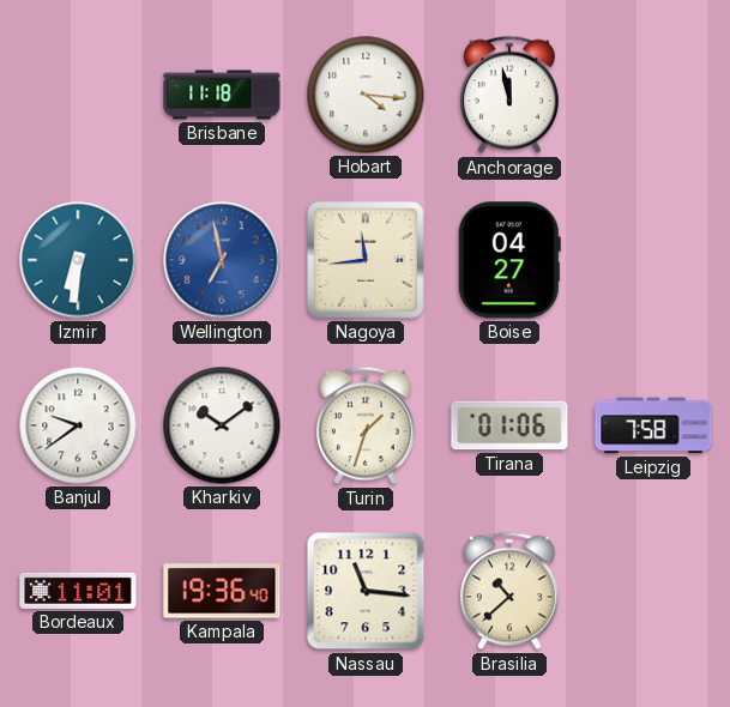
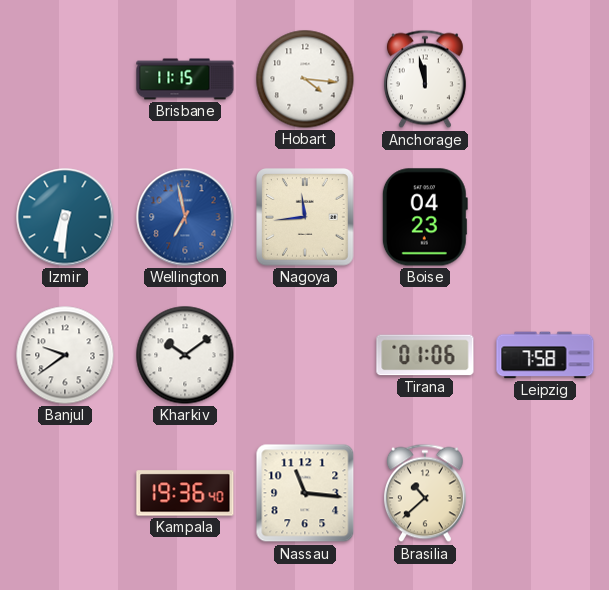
Brisbane: 11:18 -> 11:15 (185, 79)
Boise: 04:27 -> 04:23 (425, 217)
Turin: 1:33 -> none (366, 425)
Bordeaux: 11:01 -> none (78, 591)
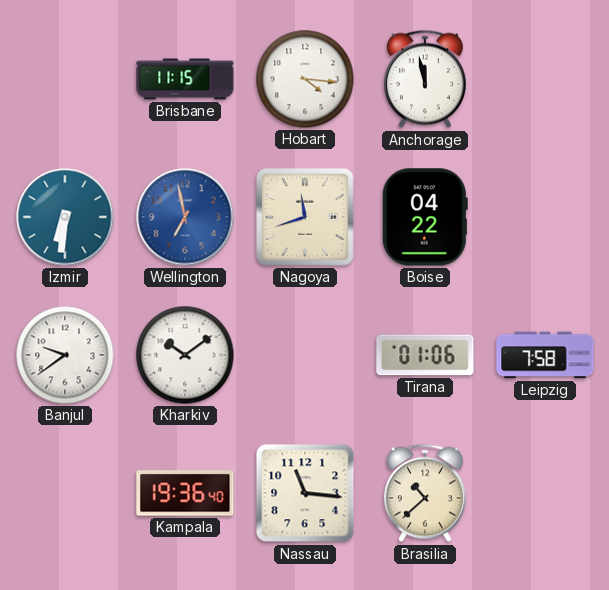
Nagoya: 11:44 -> 11:42 (306, 218)
Boise: 04:23 -> 04:22 (425, 217)
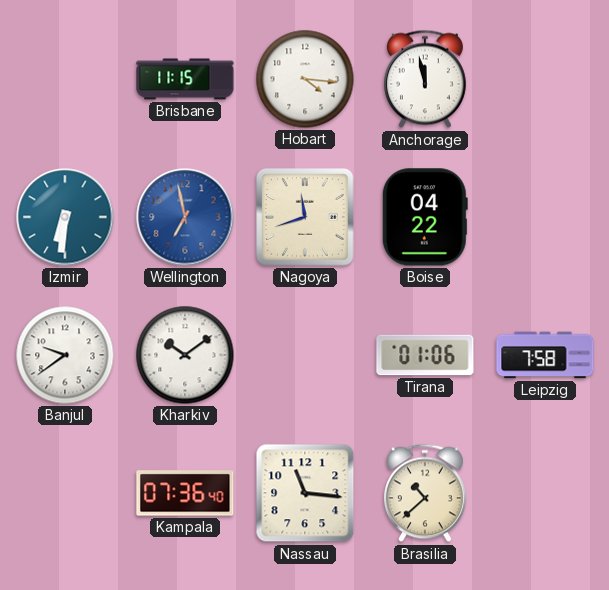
Kampala: 19:36 -> 07:36 (185, 493)
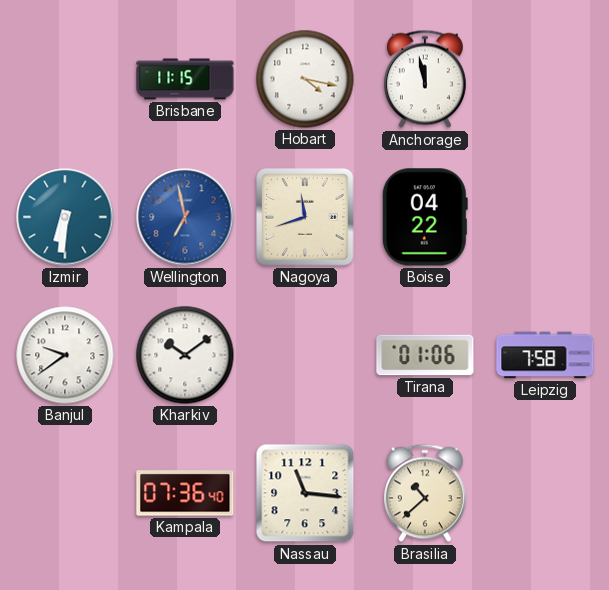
Hobart: 4:16 -> 4:17 (305, 79)
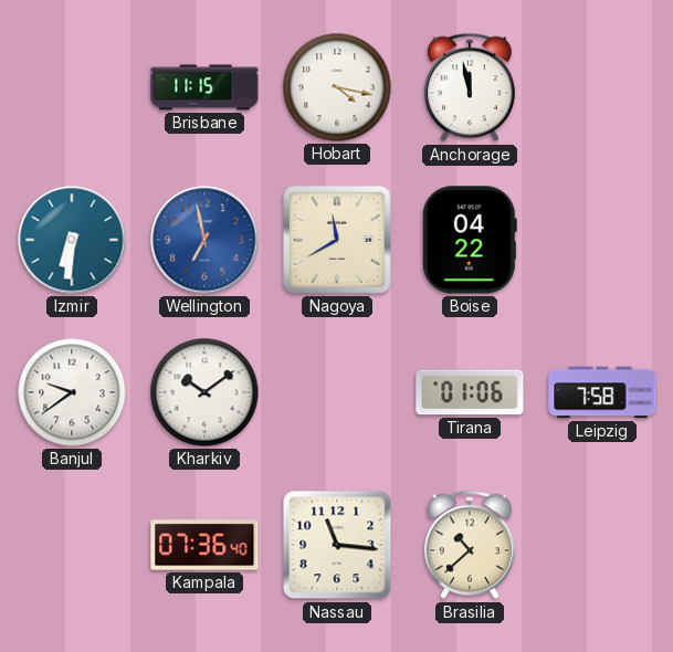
Nagoya: 11:42 -> 11:40 (338, 241)
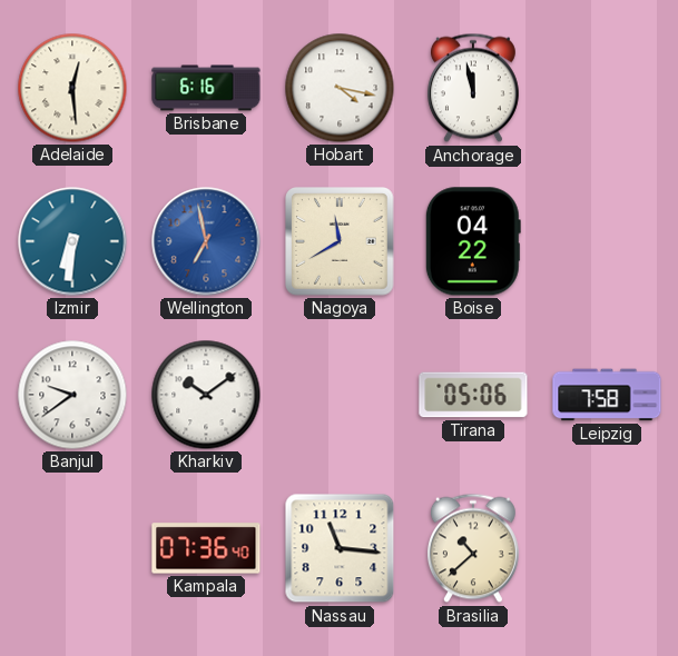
Adelaide: none -> 12:29 (72, 88)
Brisbane: 11:15 -> 6:16 (206, 88)
Tirana: 01:06 -> 05:06 (473, 395)
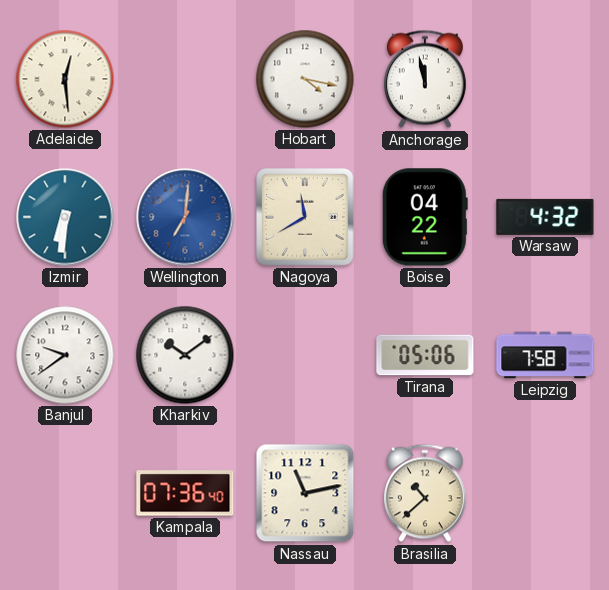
Brisbane: 6:16 -> none (206, 88)
Wellington: 6:58 -> 7:01 (185, 217)
Warsaw: none -> 4:32 (545, 217)
Nassau: 11:16 -> 11:13 (305, 493)
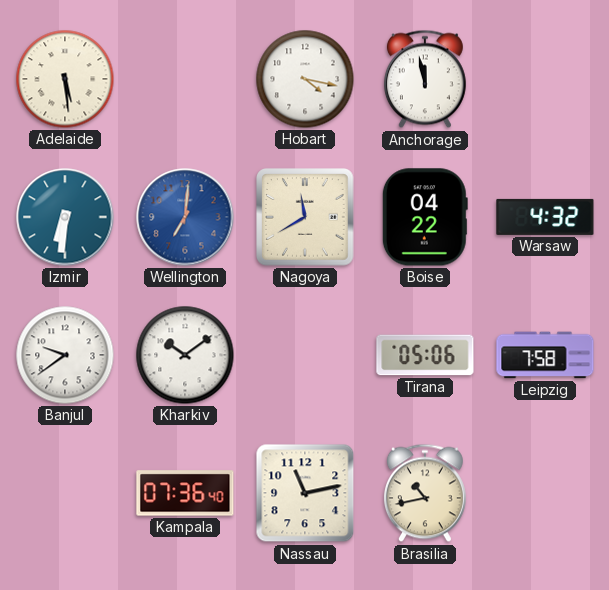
Adelaide: 12:29 -> 5:29 (65, 79)
Brasilia: 10:38 -> 10:43 (425, 493)
